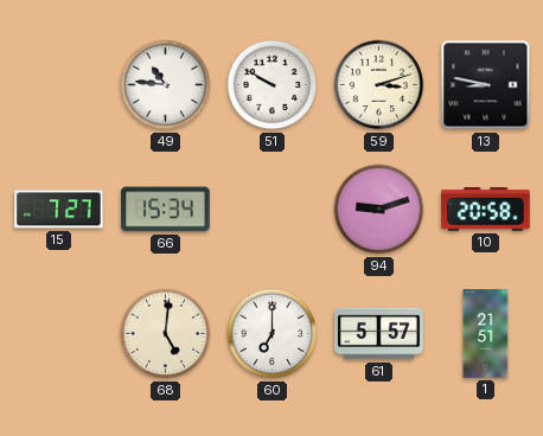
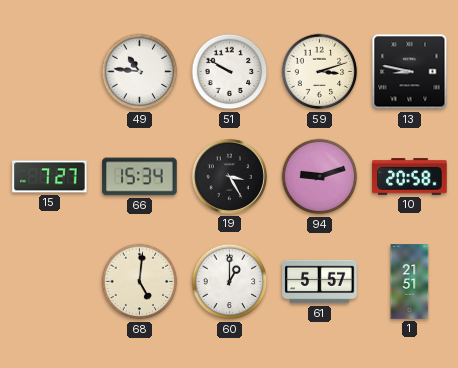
19: none -> 3:25 (229, 176)
60: 7:00 -> 1:00 (230, 282)
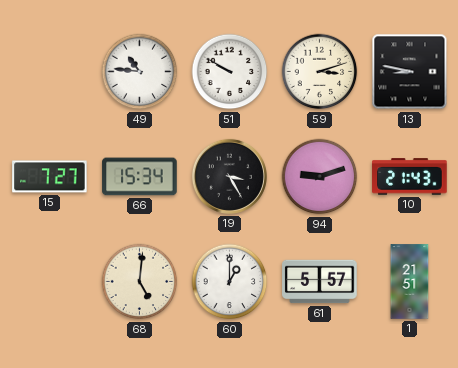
10: 20:58 -> 21:43 (410, 177)
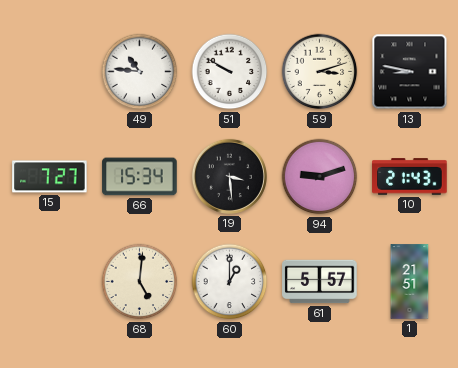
19: 3:25 -> 3:29 (229, 176)
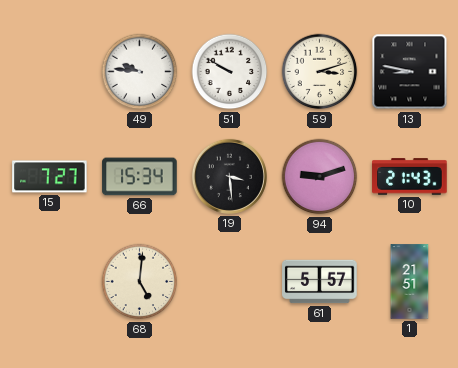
49: 10:46 -> 9:46 (140, 72)
60: 1:00 -> none (230, 282)
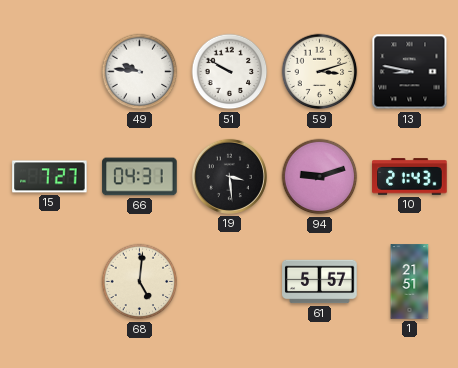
66: 15:34 -> 04:31 (140, 177)
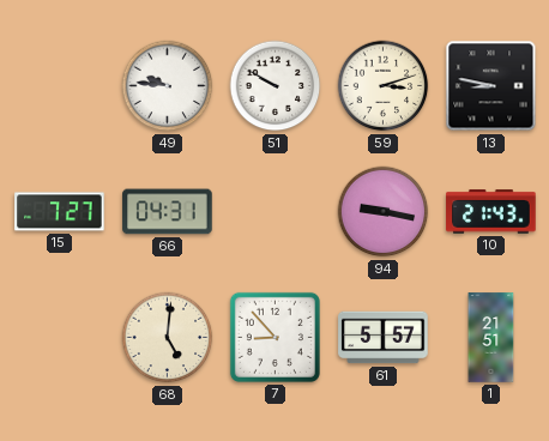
19: 3:29 -> none (229, 176)
94: 9:12 -> 9:17 (384, 212)
7: none -> 8:53 (274, 337)
